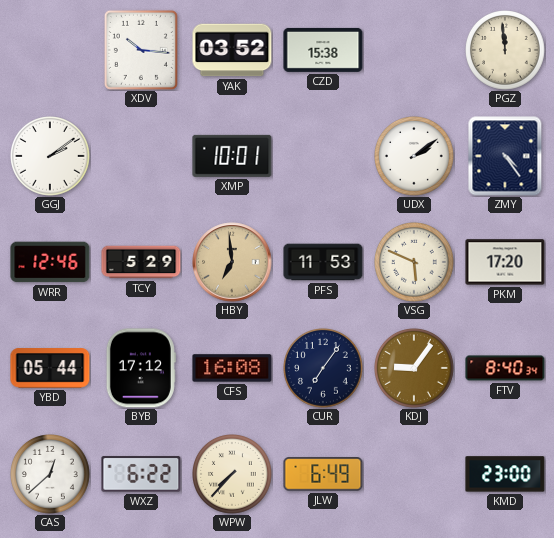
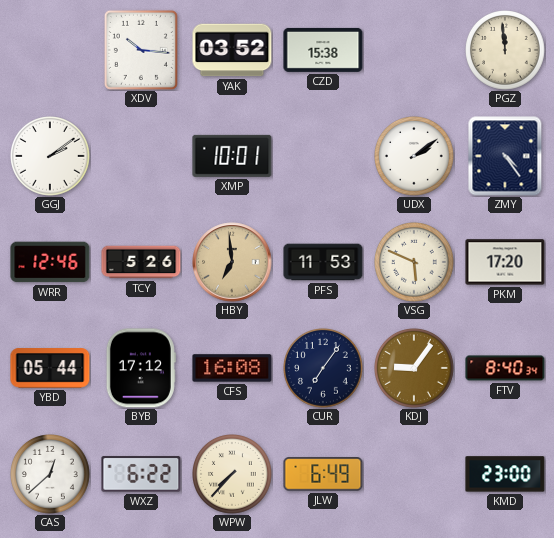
TCY: 5:29 -> 5:26 (141, 262)
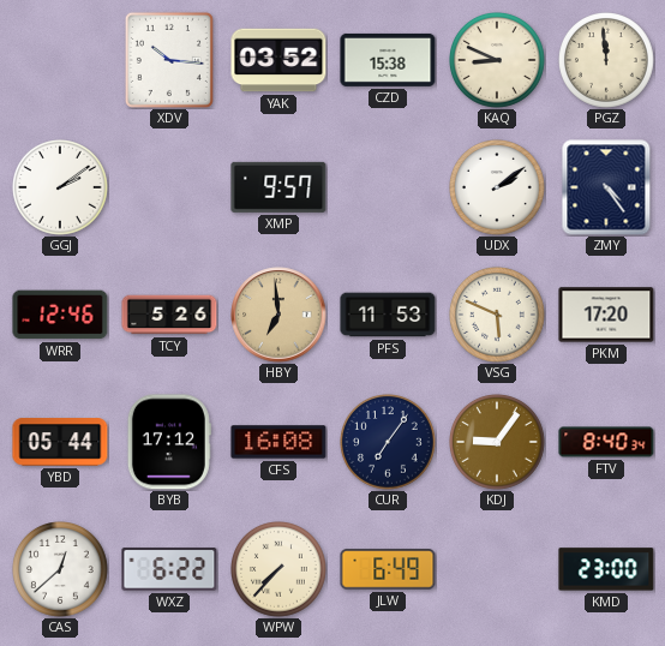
KAQ: none -> 8:49 (498, 61)
XMP: 10:01 -> 9:57 (278, 187)
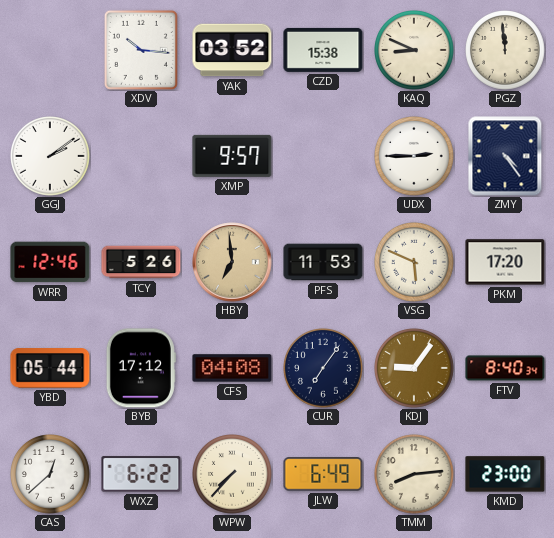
UDX: 2:09 -> 2:45 (415, 157)
CFS: 16:08 -> 04:08 (232, 368)
TMM: none -> 8:14 (415, 475)
